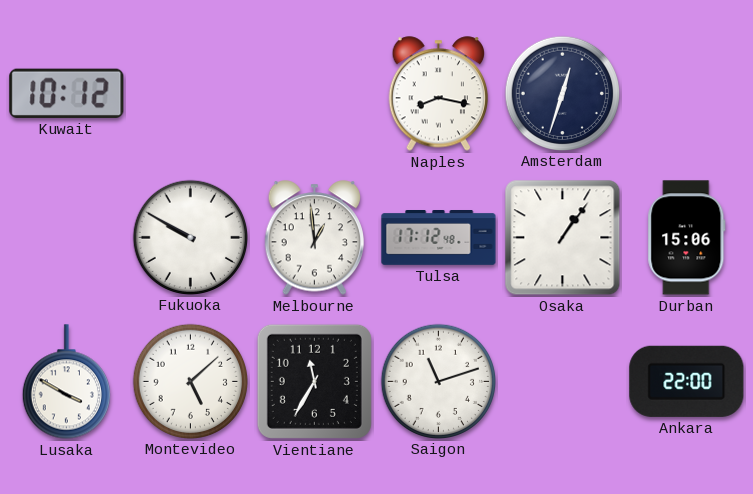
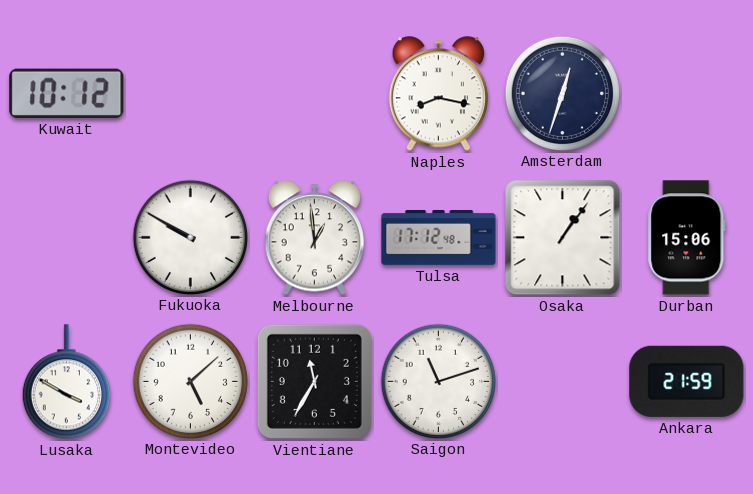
Ankara: 22:00 -> 21:59 (687, 381)
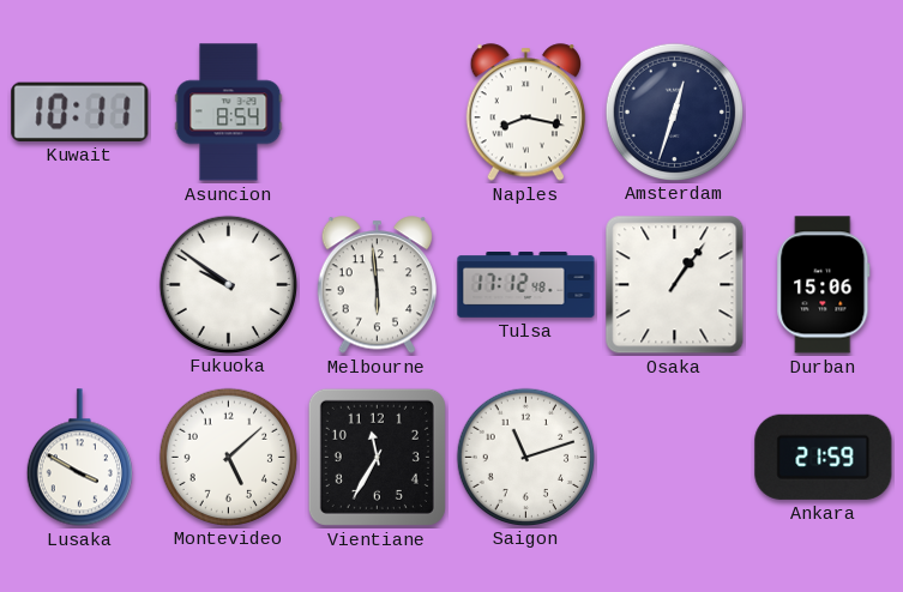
Kuwait: 10:12 -> 10:11 (80, 111)
Asuncion: none -> 8:54 (229, 113)
Fukuoka: 9:50 -> 9:51 (228, 284)
Melbourne: 12:59 -> 5:59 (378, 285)
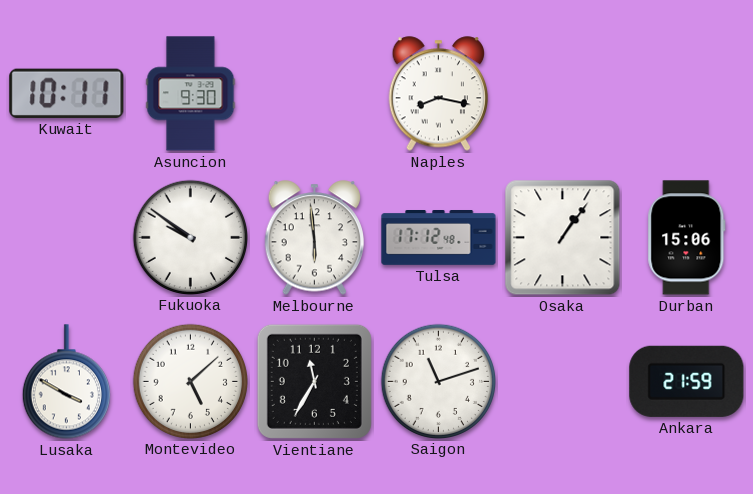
Asuncion: 8:54 -> 9:30 (191, 94)
Amsterdam: 12:33 -> none (674, 111)
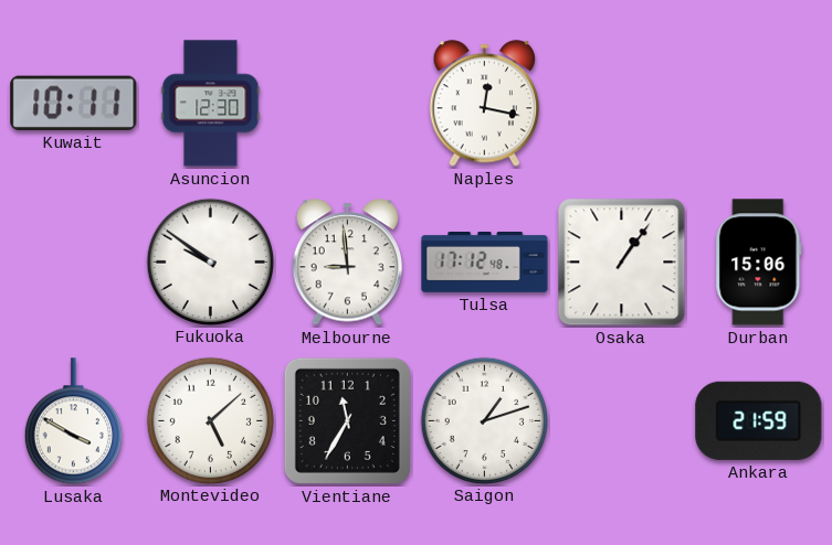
Asuncion: 9:30 -> 12:30 (211, 104)
Naples: 8:17 -> 12:17 (485, 104)
Melbourne: 5:59 -> 8:59 (348, 263)
Saigon: 11:12 -> 1:12 (484, 420)
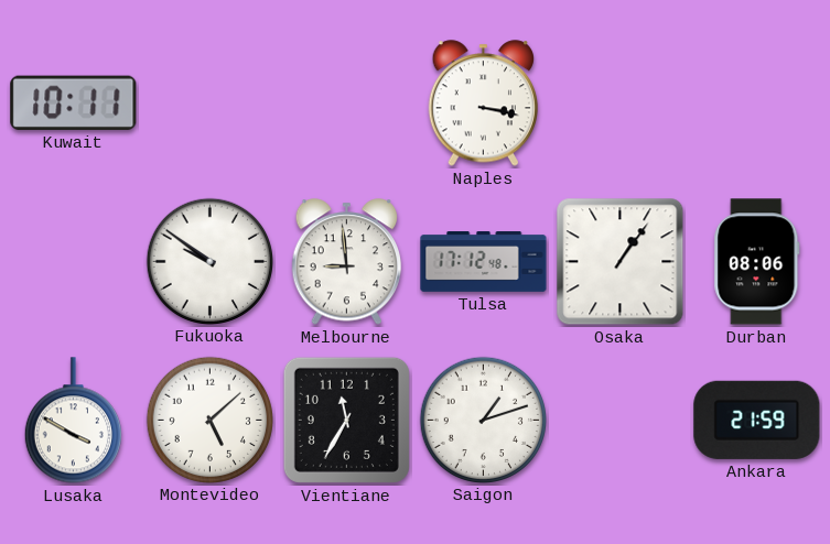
Asuncion: 12:30 -> none (211, 104)
Naples: 12:17 -> 3:17 (484, 104)
Durban: 15:06 -> 08:06 (757, 262)
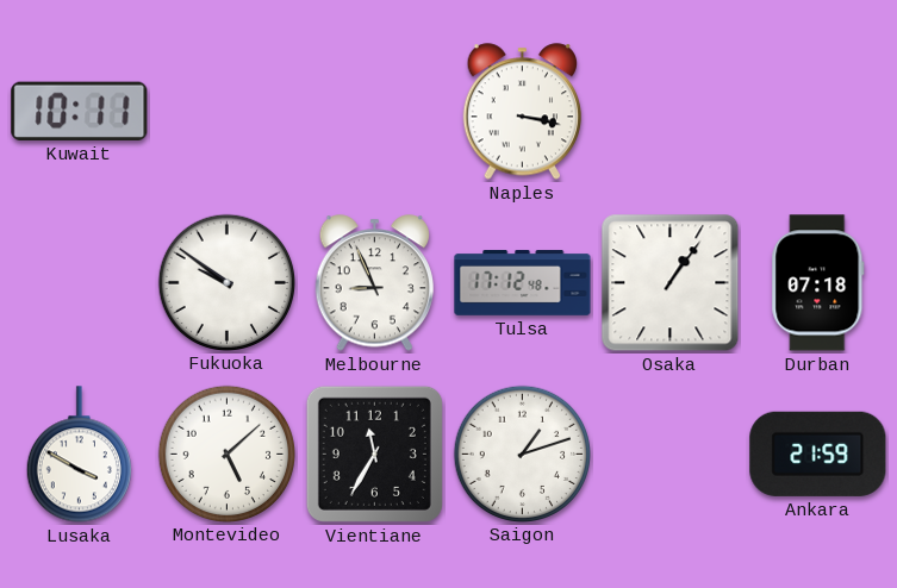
Melbourne: 8:59 -> 8:56 (375, 283)
Durban: 08:06 -> 07:18 (818, 283)
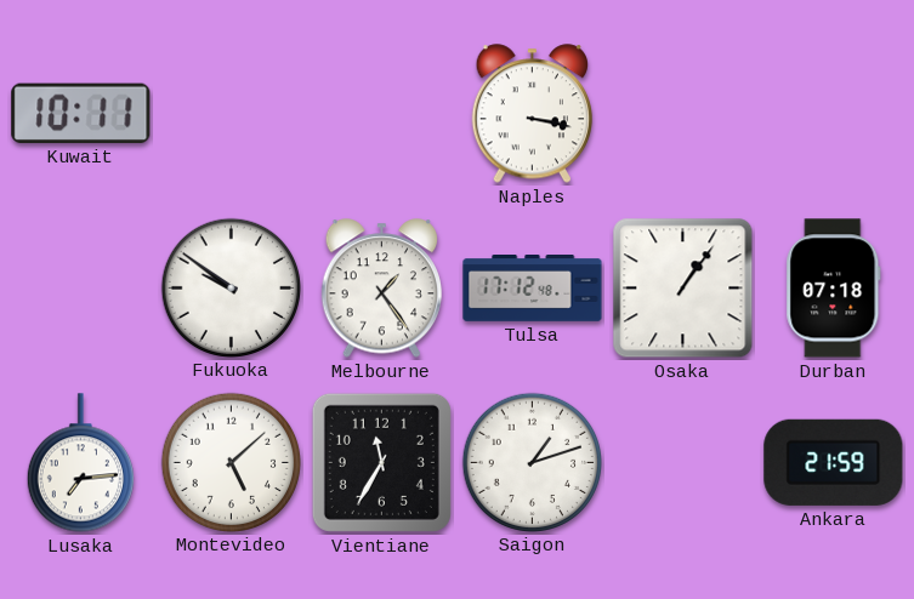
Melbourne: 8:56 -> 1:24 (382, 289)
Lusaka: 3:50 -> 7:14 (80, 463)
